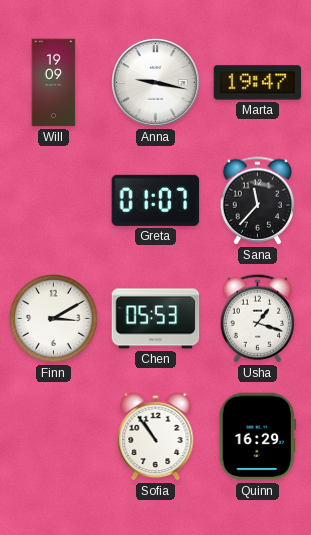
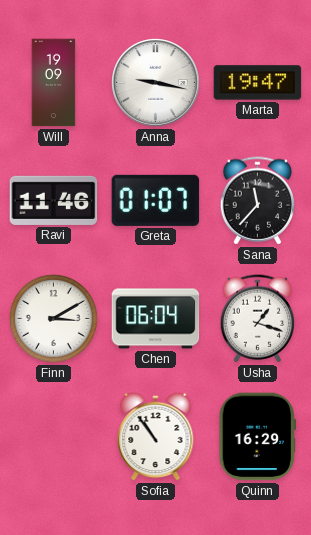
Ravi: none -> 11:46 (54, 200)
Chen: 05:53 -> 06:04 (156, 319)
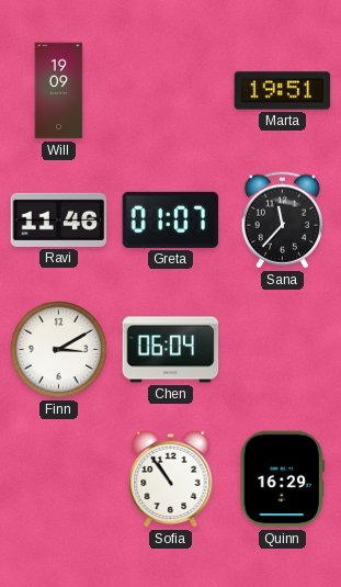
Anna: 9:17 -> none (156, 83)
Marta: 19:47 -> 19:51 (283, 91)
Usha: 1:18 -> none (257, 319)
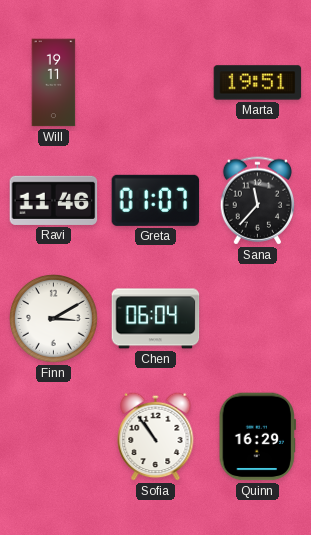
Will: 19:09 -> 19:11 (54, 83)
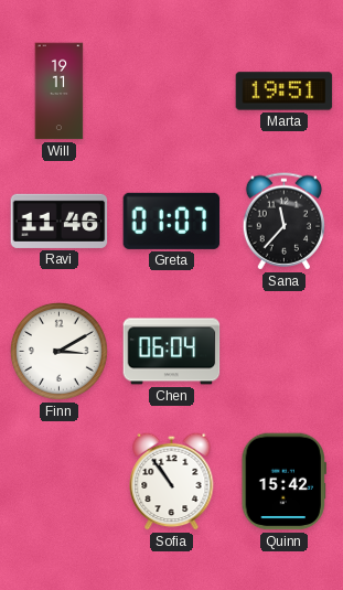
Quinn: 16:29 -> 15:42 (283, 482)
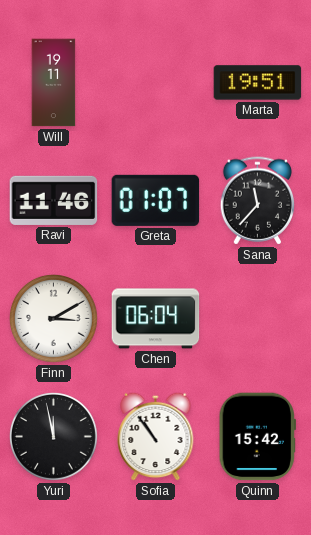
Yuri: none -> 11:58 (54, 437)
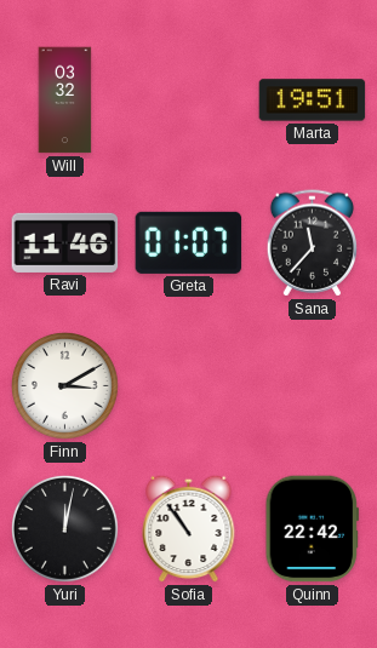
Will: 19:11 -> 03:32 (65, 101)
Chen: 06:04 -> none (156, 319)
Yuri: 11:58 -> 12:02 (65, 529)
Quinn: 15:42 -> 22:42 (312, 529)
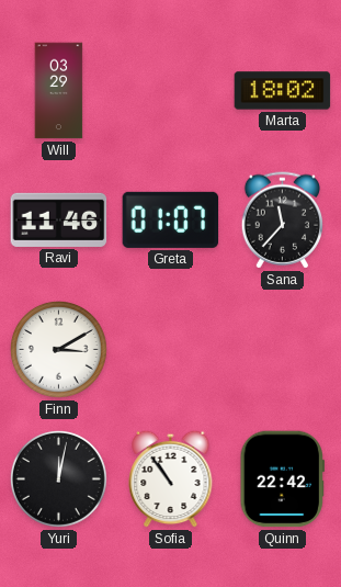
Will: 03:32 -> 03:29 (59, 91)
Marta: 19:51 -> 18:02 (283, 91)
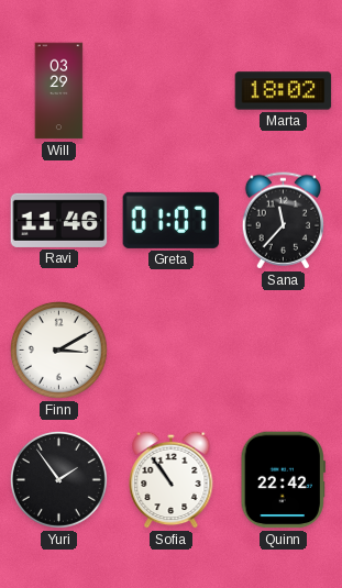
Yuri: 12:02 -> 1:54 (59, 480)
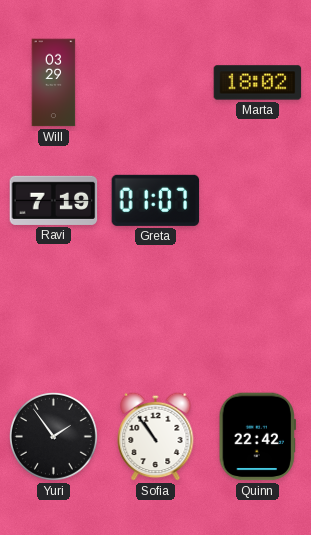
Ravi: 11:46 -> 7:19 (54, 200)
Sana: 11:37 -> none (283, 221)
Finn: 3:10 -> none (59, 351)
